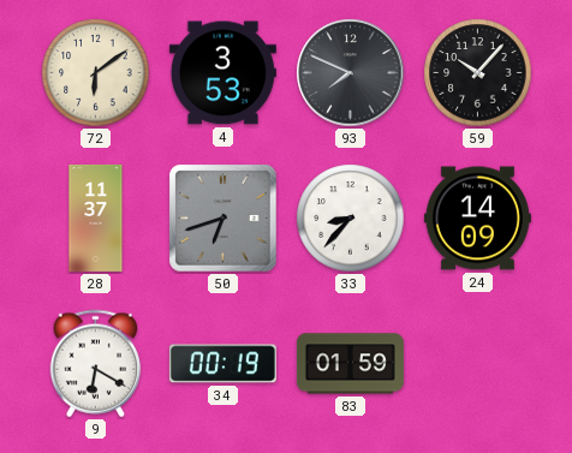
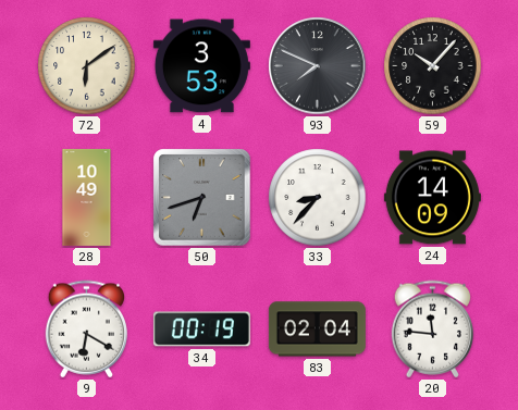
28: 11:37 -> 10:49 (87, 197)
83: 01:59 -> 02:04 (317, 330)
20: none -> 11:46 (432, 330)
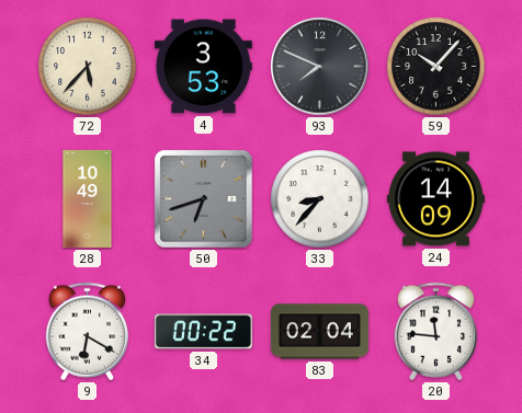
72: 6:09 -> 5:37 (88, 67)
34: 00:19 -> 00:22 (203, 332)
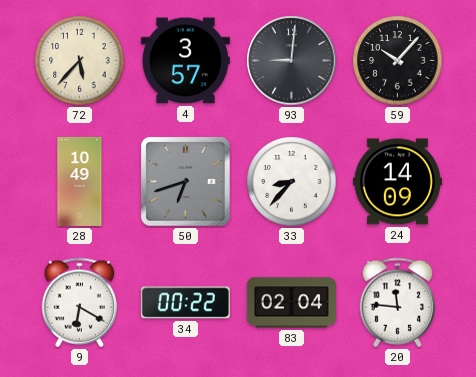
4: 3:53 -> 3:57 (185, 61)
93: 7:49 -> 9:01 (292, 61)
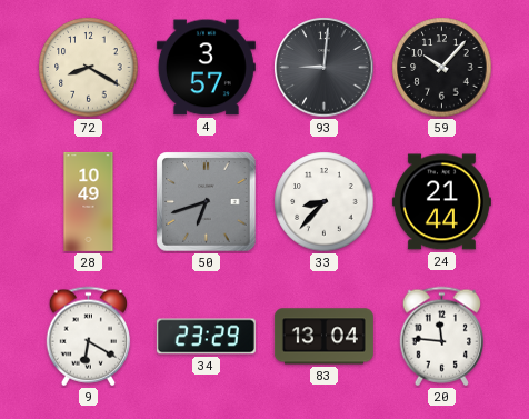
72: 5:37 -> 8:20 (89, 68)
24: 14:09 -> 21:44 (441, 202)
34: 00:22 -> 23:29 (206, 337)
83: 02:04 -> 13:04 (323, 337)
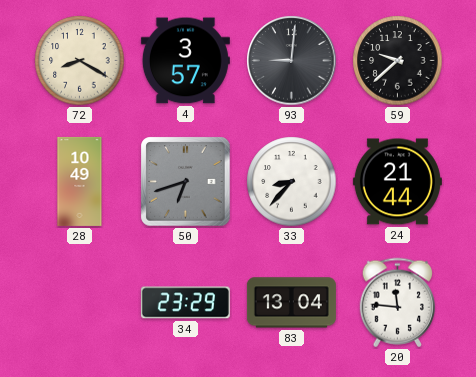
59: 10:07 -> 9:38 (398, 61)
9: 6:20 -> none (88, 337)
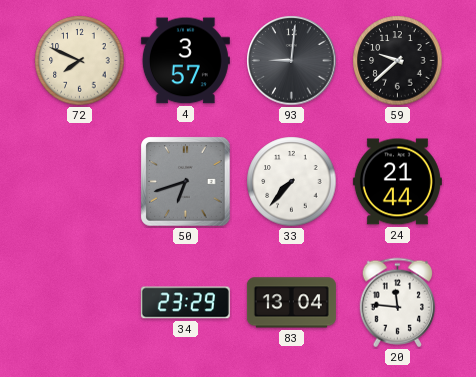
72: 8:20 -> 7:49 (80, 61)
28: 10:49 -> none (80, 181)
33: 8:37 -> 7:37 (292, 182)
